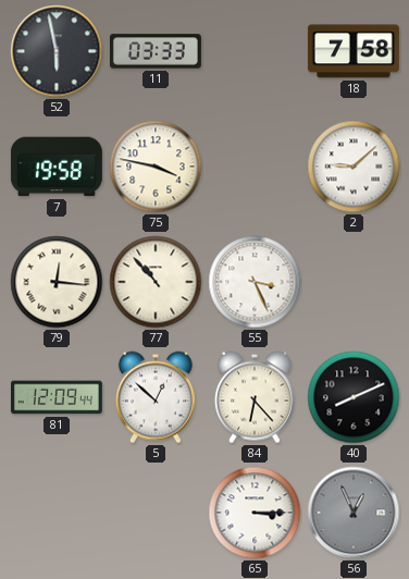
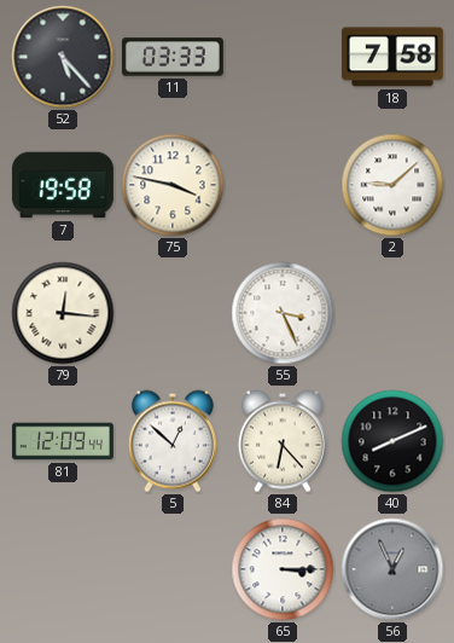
52: 5:58 -> 5:23 (63, 57)
77: 10:53 -> none (156, 282)
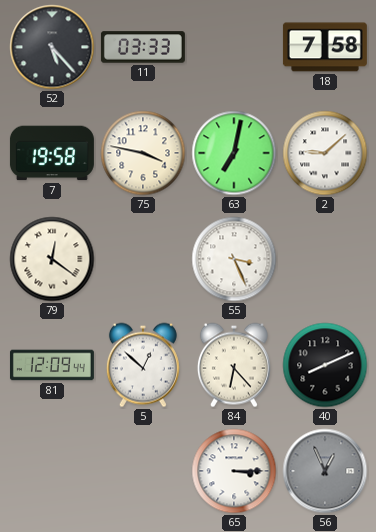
63: none -> 7:02 (234, 153)
79: 12:16 -> 12:21 (52, 259)
